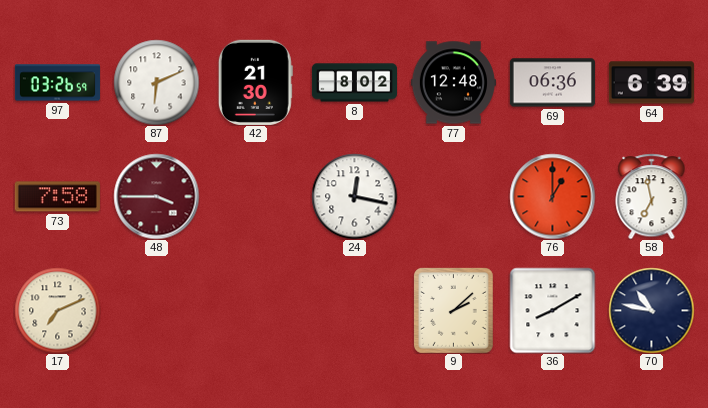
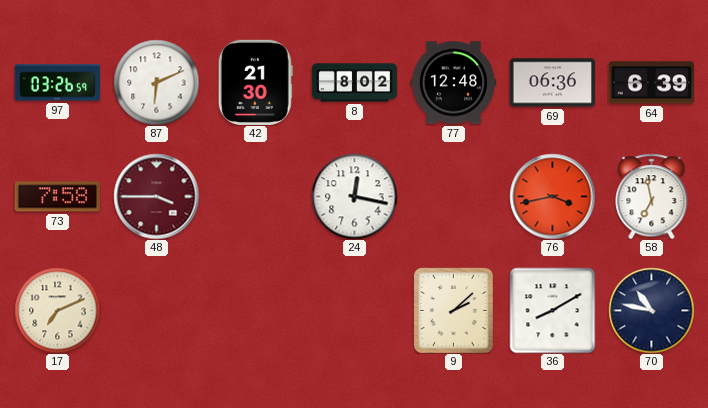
76: 1:00 -> 3:43 (552, 196)
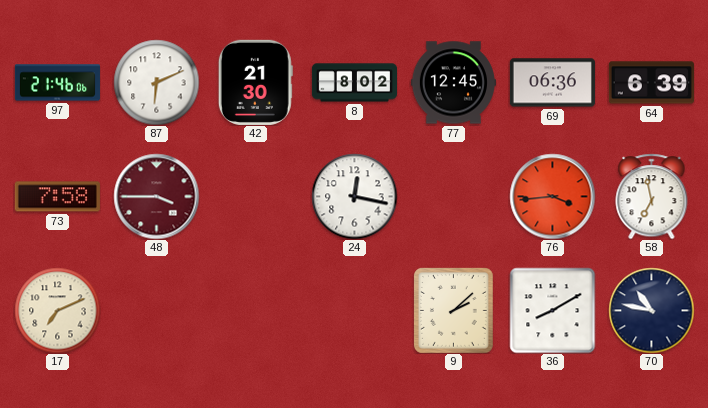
97: 03:26 -> 21:46 (57, 83)
77: 12:48 -> 12:45 (453, 83)
76: 3:43 -> 3:44 (552, 196)
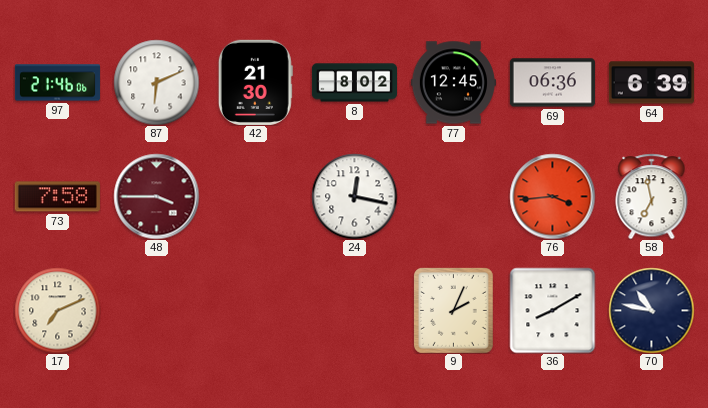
9: 2:08 -> 2:04 (454, 311)
